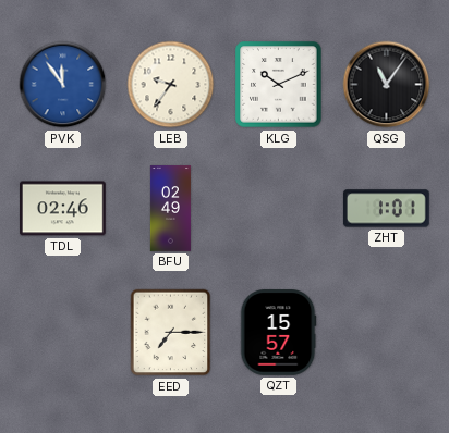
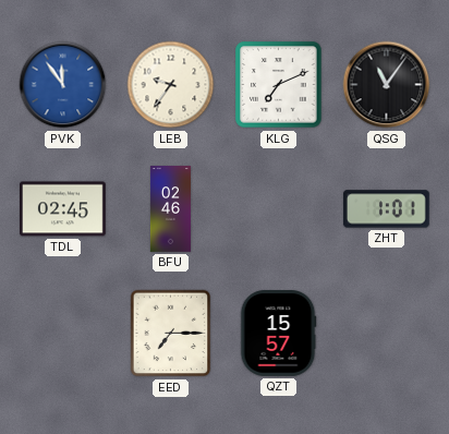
KLG: 10:11 -> 7:11 (279, 85)
TDL: 02:46 -> 02:45 (63, 209)
BFU: 02:49 -> 02:46 (170, 209)
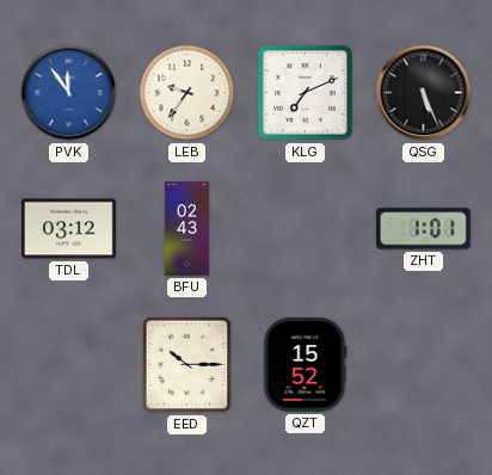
QSG: 11:06 -> 5:26 (424, 93)
TDL: 02:45 -> 03:12 (69, 229)
BFU: 02:46 -> 02:43 (186, 229)
EED: 7:15 -> 10:15 (187, 365)
QZT: 15:57 -> 15:52 (305, 365)
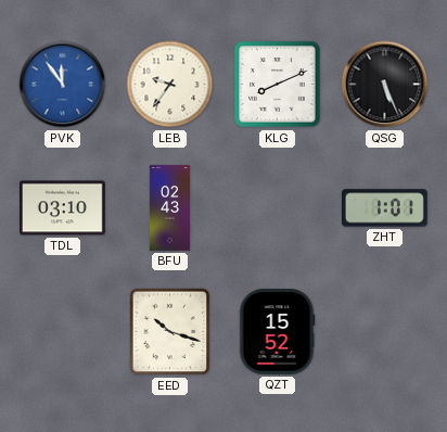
KLG: 7:11 -> 8:11 (278, 85)
TDL: 03:12 -> 03:10 (63, 208)
EED: 10:15 -> 10:18 (170, 332)
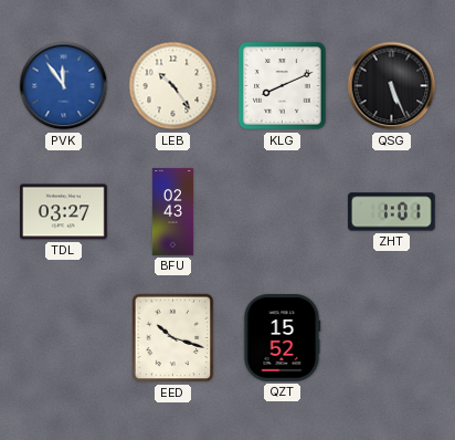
LEB: 9:36 -> 10:24 (173, 86)
TDL: 03:10 -> 03:27 (64, 212)
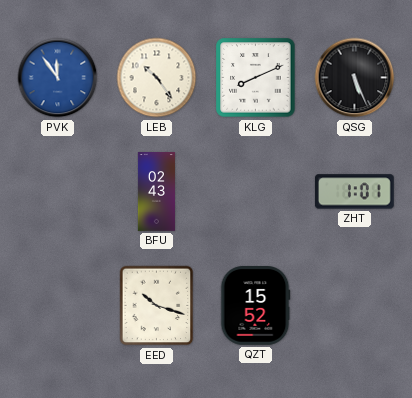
TDL: 03:27 -> none (64, 212)
